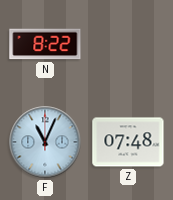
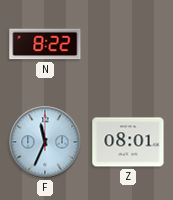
F: 11:04 -> 11:34 (45, 142)
Z: 07:48 -> 08:01 (128, 142)
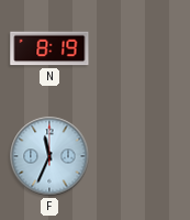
N: 8:22 -> 8:19 (49, 48)
Z: 08:01 -> none (128, 142)
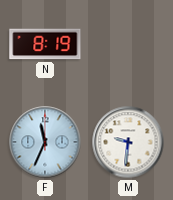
M: none -> 9:31 (128, 142)
